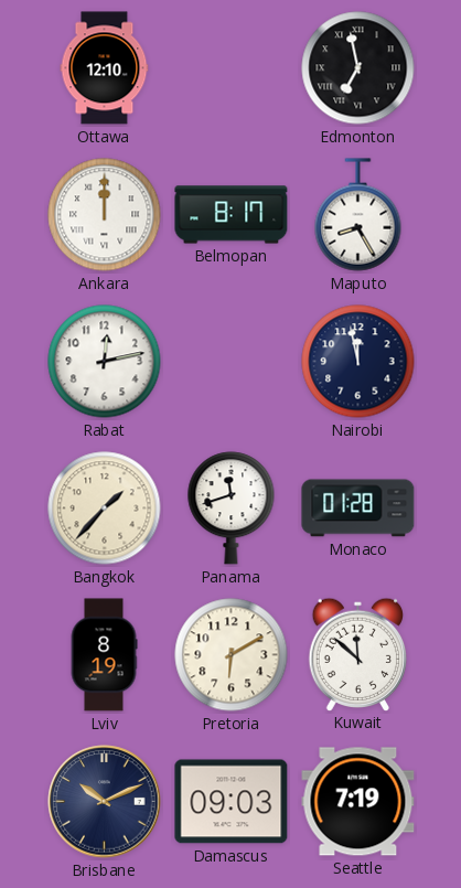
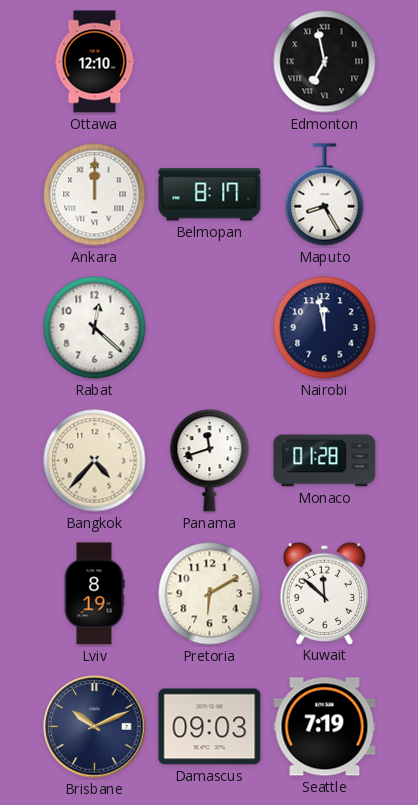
Rabat: 12:13 -> 12:22 (95, 328)
Bangkok: 1:37 -> 4:37 (95, 461)
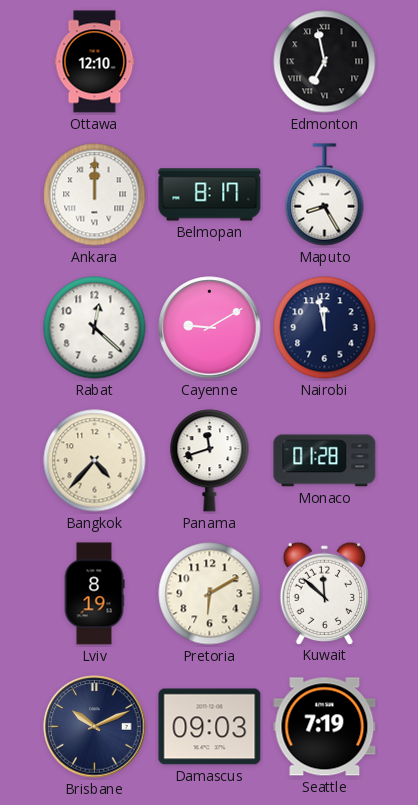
Cayenne: none -> 9:10 (210, 328)
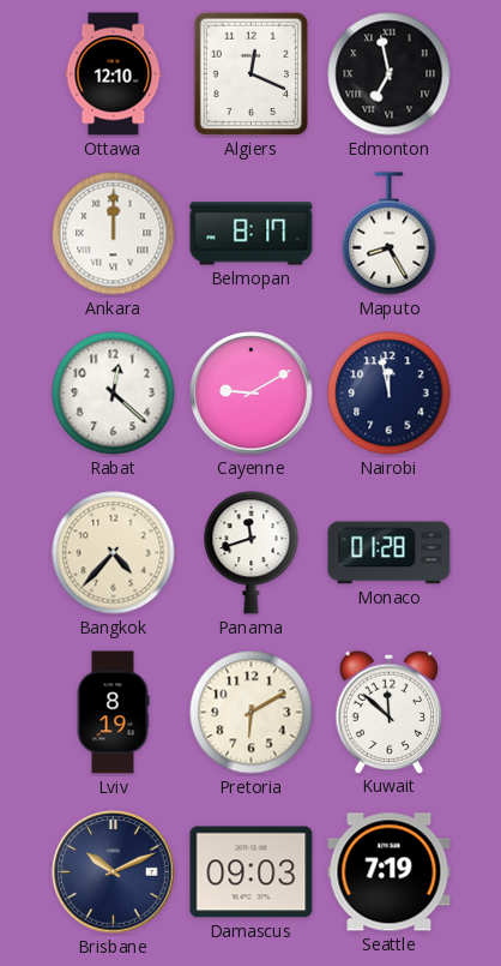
Algiers: none -> 12:19 (252, 74)
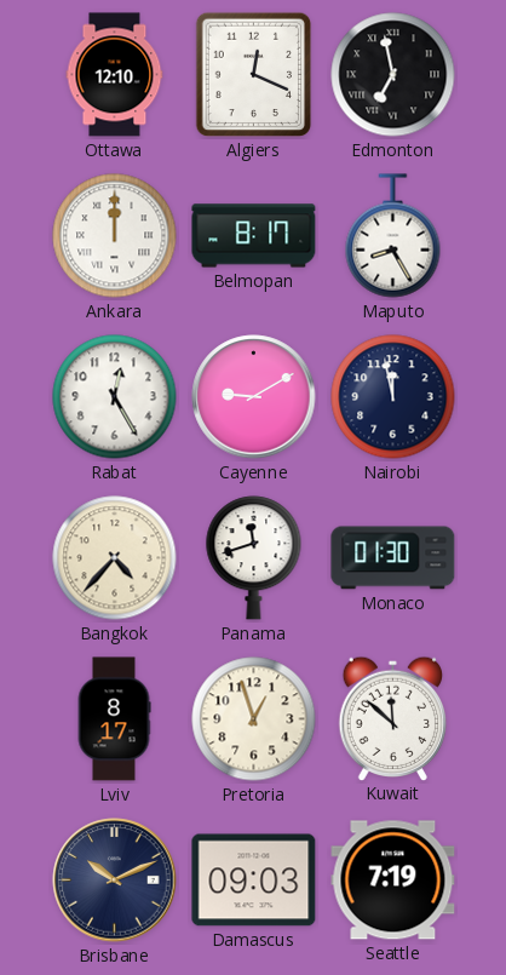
Rabat: 12:22 -> 12:25 (115, 397)
Monaco: 01:28 -> 01:30 (393, 558)
Lviv: 8:19 -> 8:17 (114, 719)
Pretoria: 6:10 -> 12:57 (254, 719)
